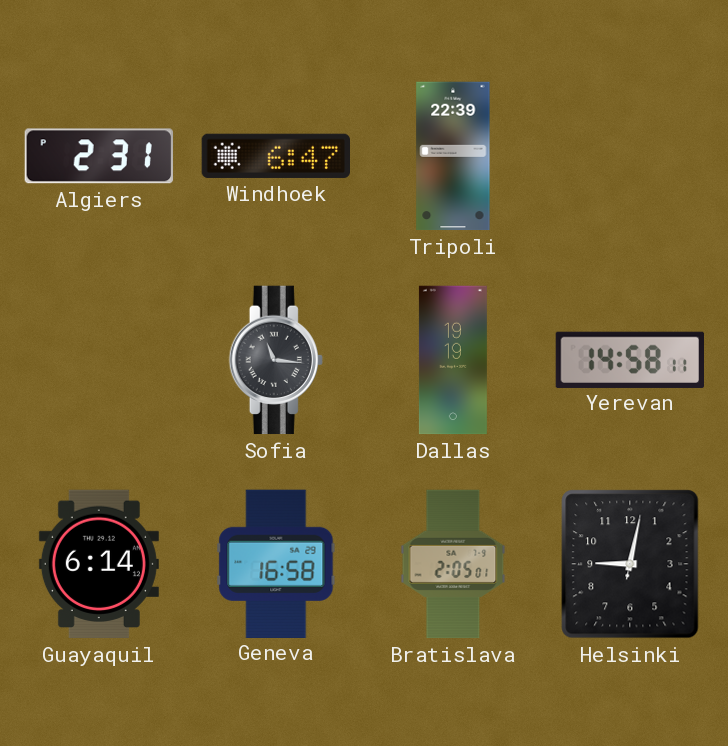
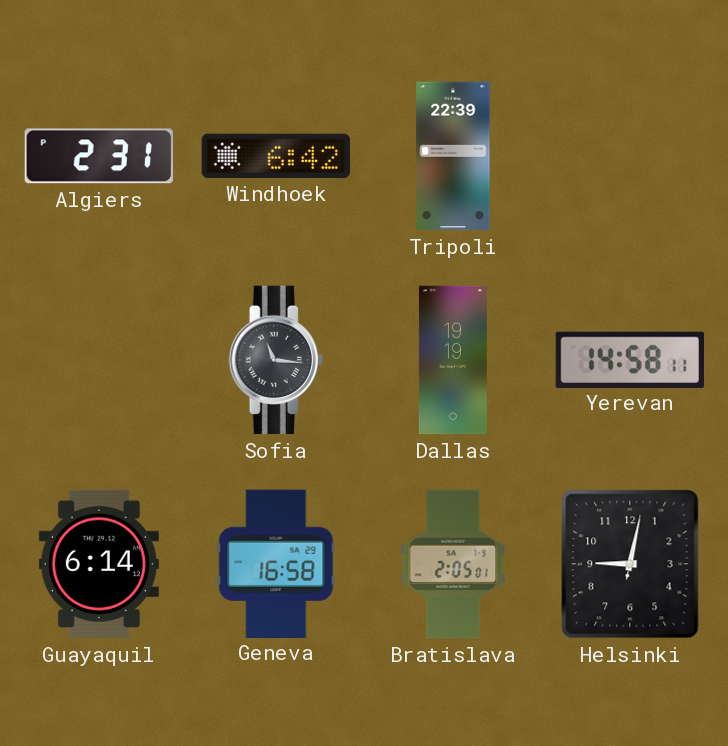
Windhoek: 6:47 -> 6:42 (275, 156)
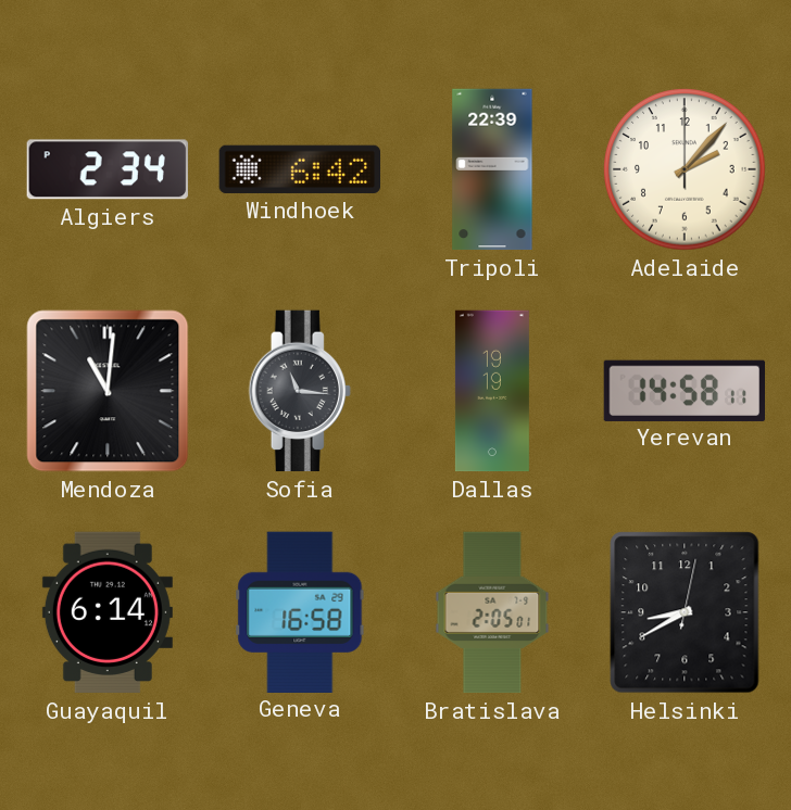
Algiers: 2:31 -> 2:34 (108, 169)
Adelaide: none -> 2:07 (685, 169)
Mendoza: none -> 11:01 (108, 391)
Helsinki: 9:02 -> 8:40 (685, 612)
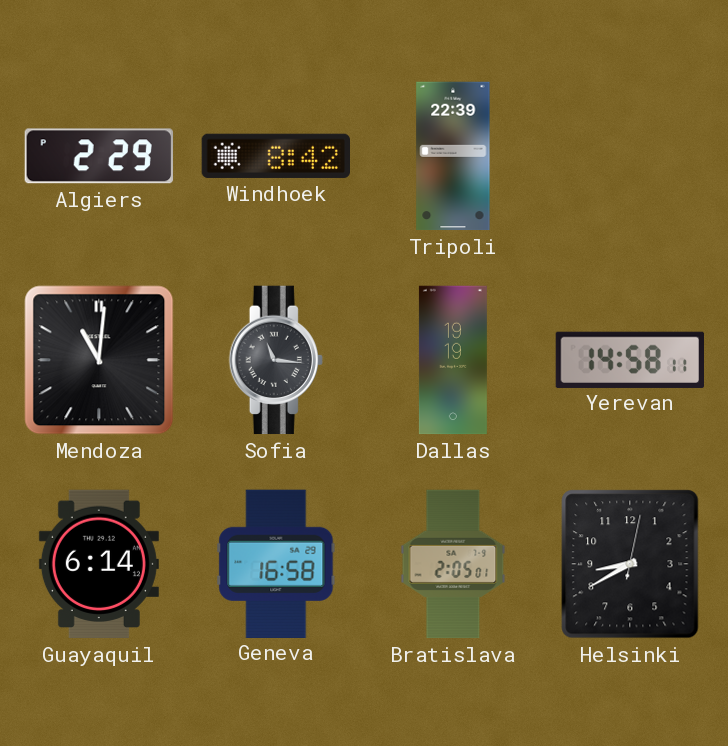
Algiers: 2:34 -> 2:29 (99, 156)
Windhoek: 6:42 -> 8:42 (275, 156)
Adelaide: 2:07 -> none (685, 169)
